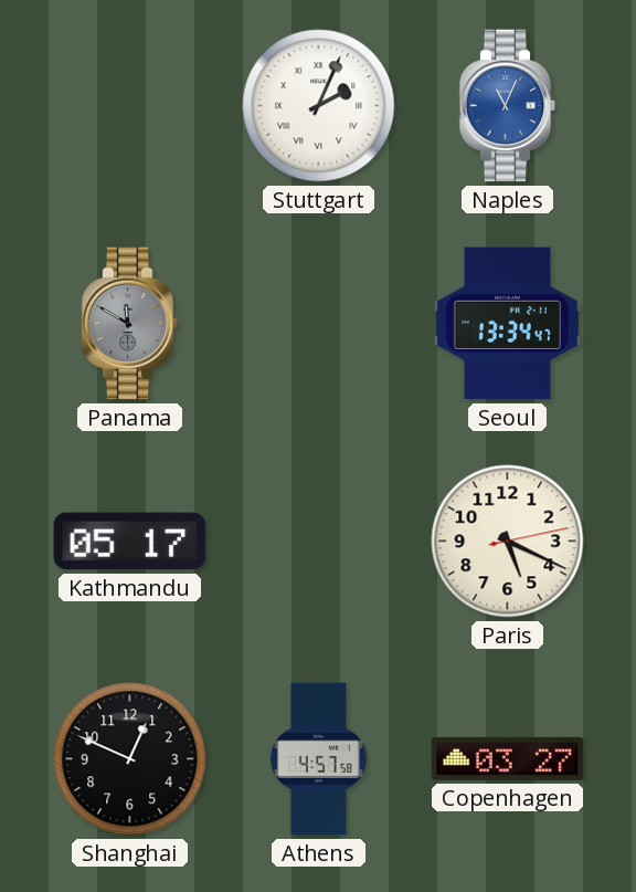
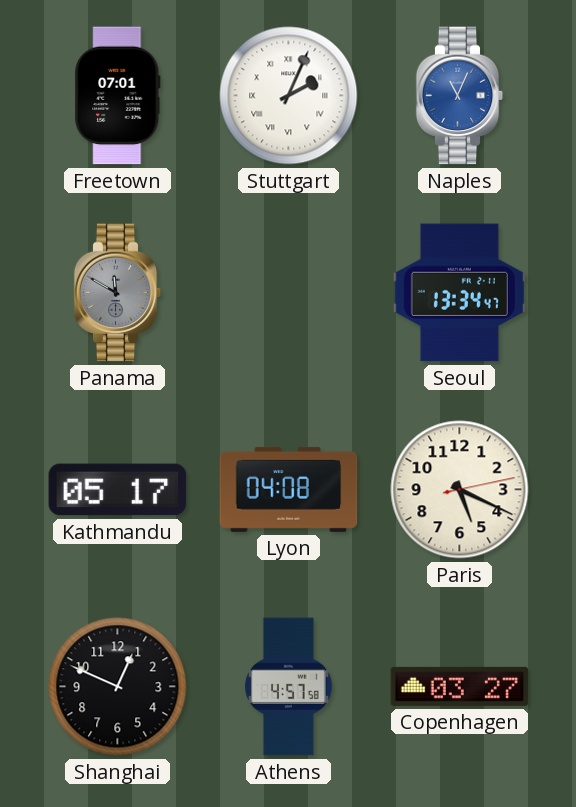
Freetown: none -> 07:01 (118, 96)
Lyon: none -> 04:08 (289, 489)
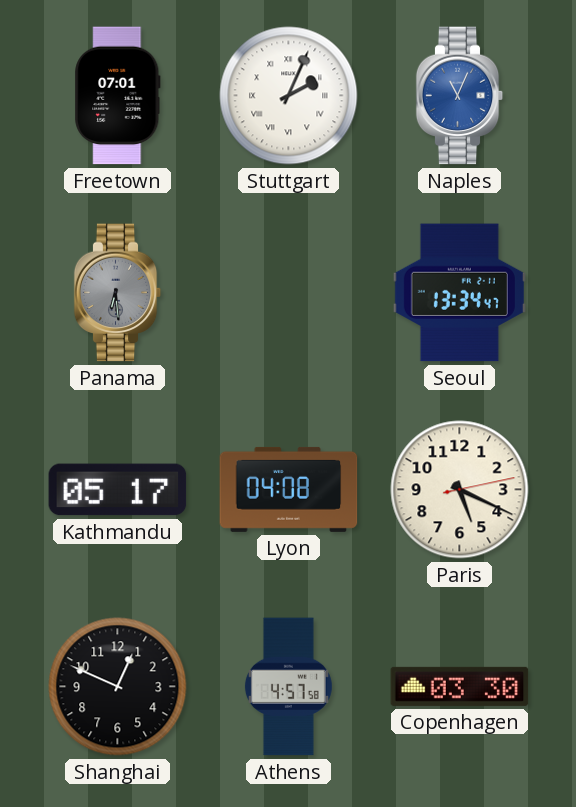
Panama: 11:50 -> 6:29 (118, 293)
Copenhagen: 03:27 -> 03:30 (460, 686)
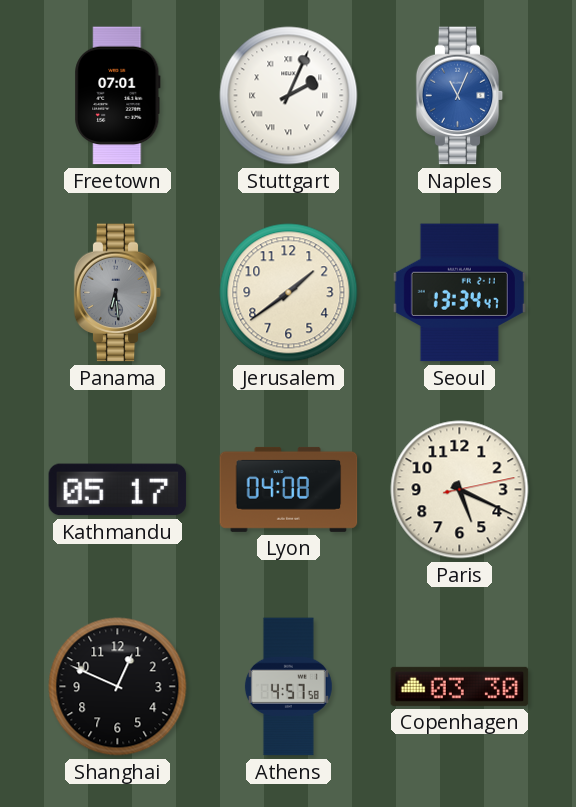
Jerusalem: none -> 1:39 (289, 293)
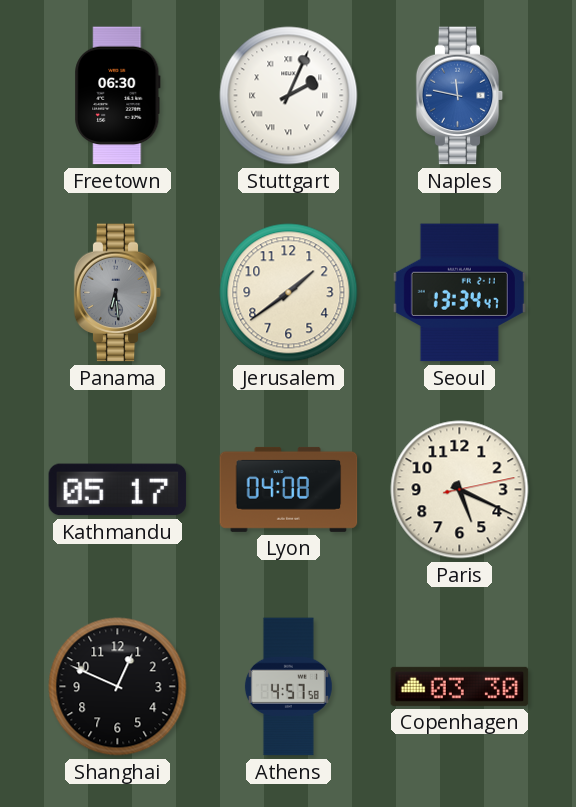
Freetown: 07:01 -> 06:30 (118, 96)
Naples: 11:04 -> 11:47 (460, 96)
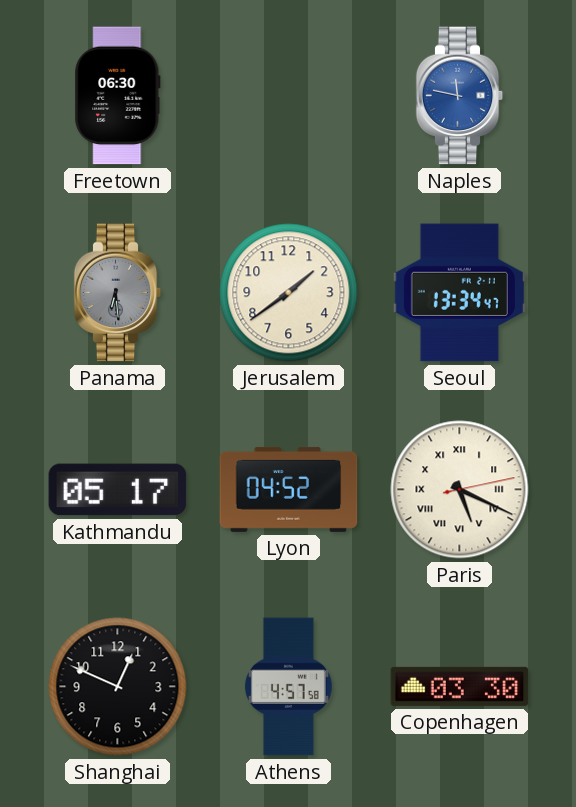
Stuttgart: 2:04 -> none (289, 96)
Lyon: 04:08 -> 04:52 (289, 489)
Paris numerals: Arabic -> Roman (460, 490)
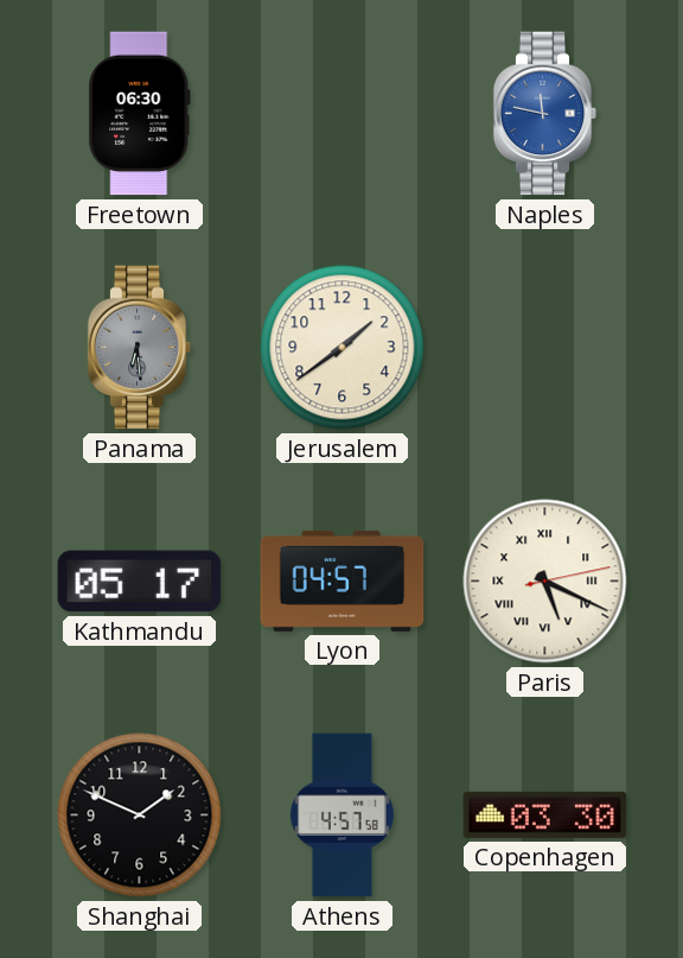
Seoul: 13:34 -> none (459, 293)
Lyon: 04:52 -> 04:57 (343, 580)
Shanghai: 12:49 -> 1:49 (140, 816)
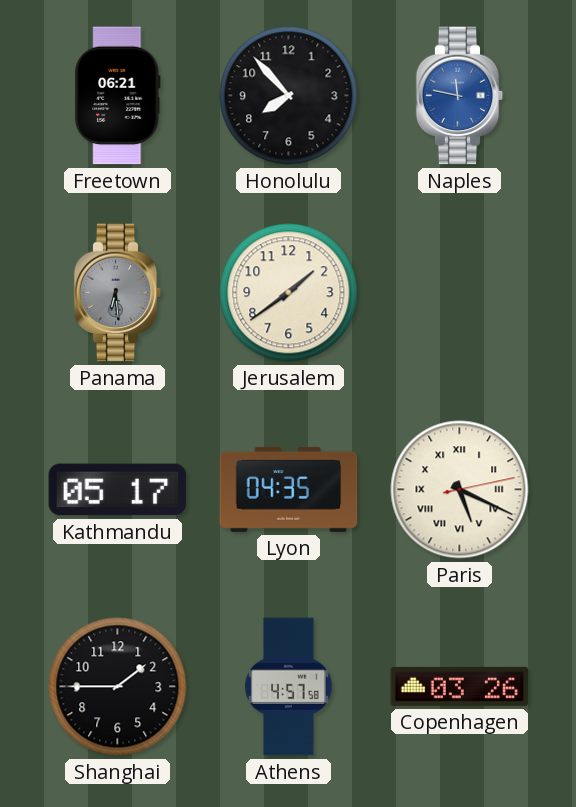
Freetown: 06:30 -> 06:21 (118, 96)
Honolulu: none -> 7:53 (289, 96)
Lyon: 04:57 -> 04:35 (289, 489)
Shanghai: 1:49 -> 1:45 (118, 687)
Copenhagen: 03:30 -> 03:26 (460, 686)
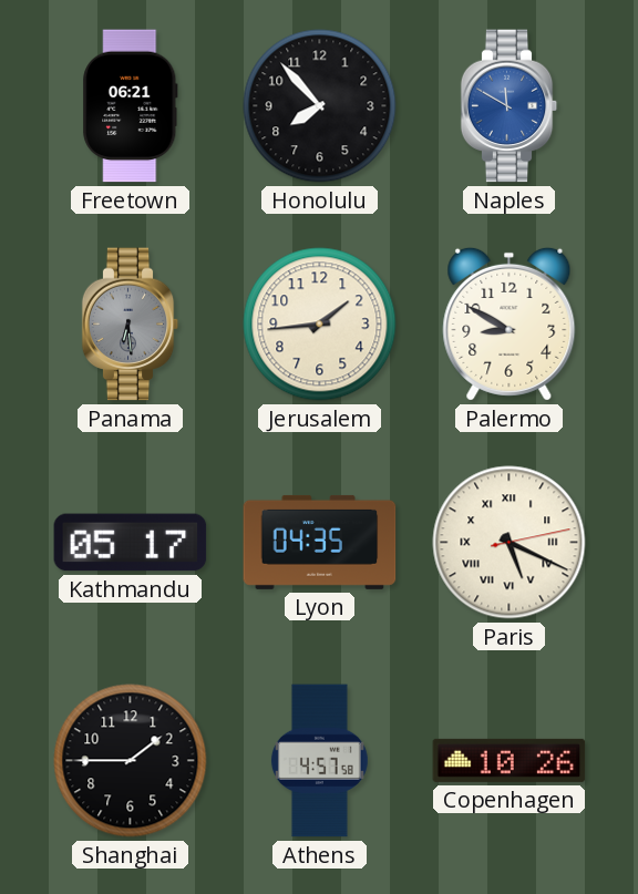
Naples: 11:47 -> 11:50 (510, 106)
Jerusalem: 1:39 -> 1:44 (320, 325)
Palermo: none -> 8:50 (510, 323)
Copenhagen: 03:26 -> 10:26 (510, 760)
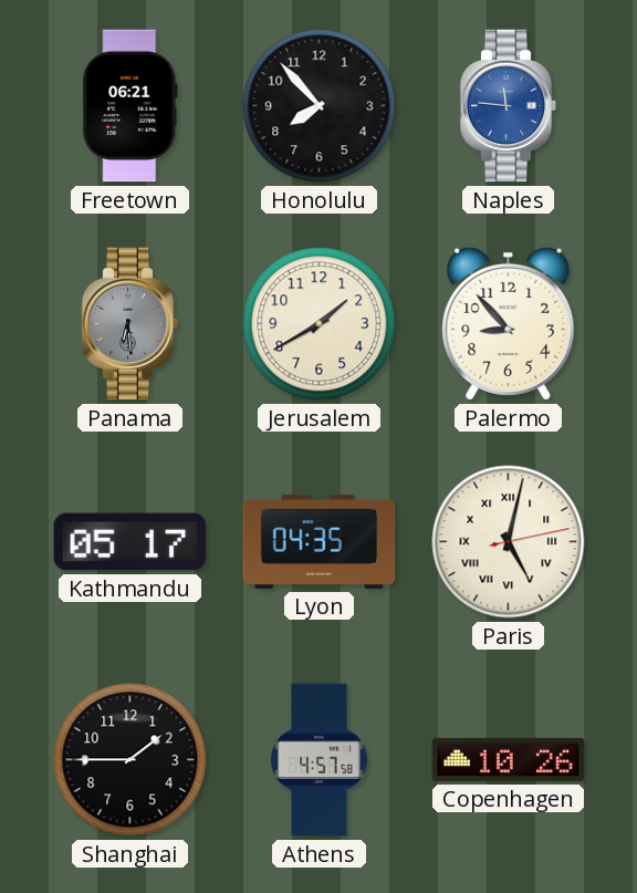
Naples: 11:50 -> 11:46 (509, 106)
Jerusalem: 1:44 -> 1:40 (320, 324)
Palermo: 8:50 -> 8:53 (509, 323)
Paris: 5:19 -> 5:02 (509, 542)
